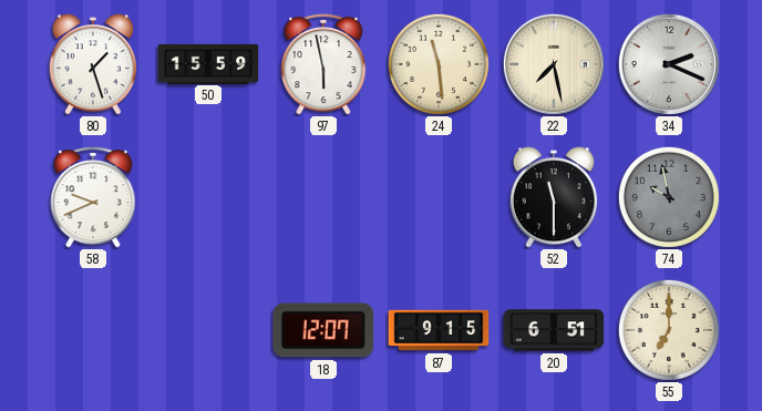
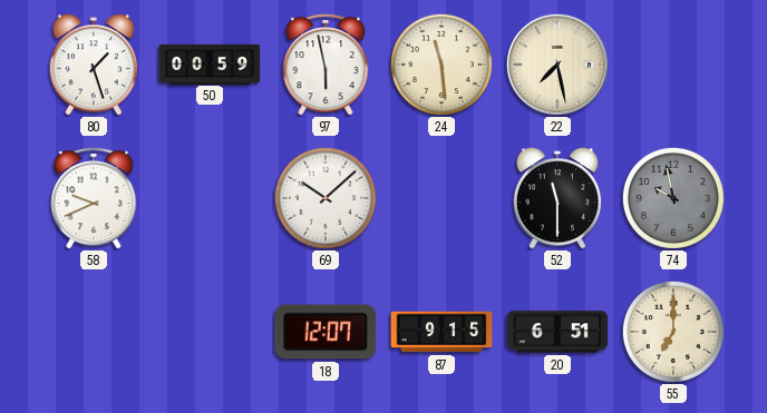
50: 15:59 -> 00:59 (210, 63)
34: 2:19 -> none (669, 64)
69: none -> 10:08 (326, 198)
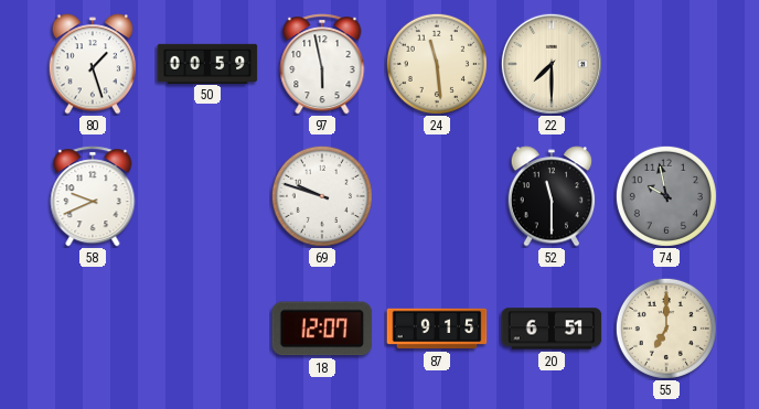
22: 7:28 -> 7:30 (552, 64)
69: 10:08 -> 9:48 (322, 196)
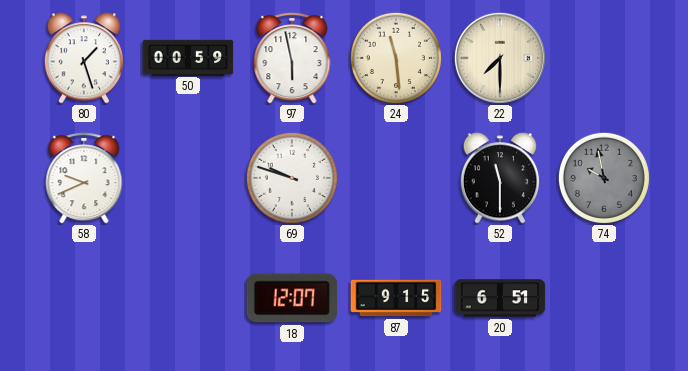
55: 7:00 -> none (666, 329)
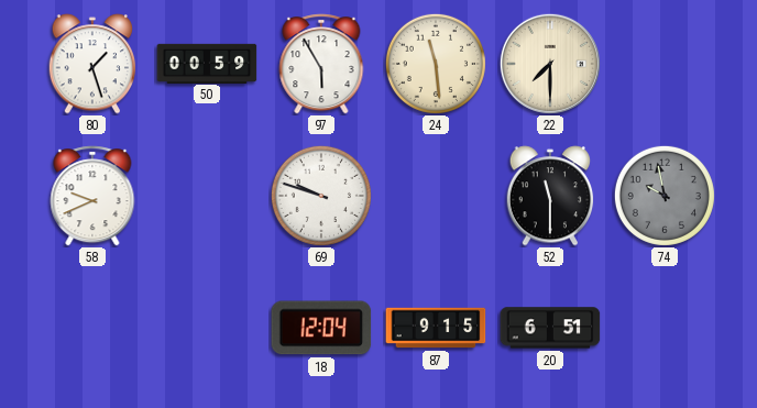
97: 5:58 -> 5:55 (321, 64)
18: 12:07 -> 12:04 (321, 328)
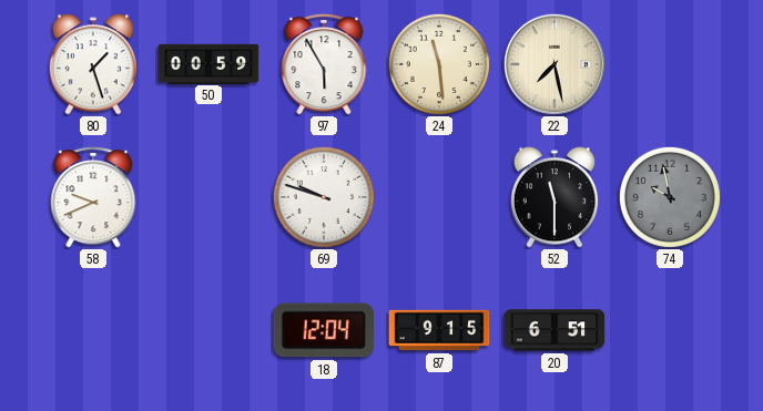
22: 7:30 -> 7:28 (555, 64)
